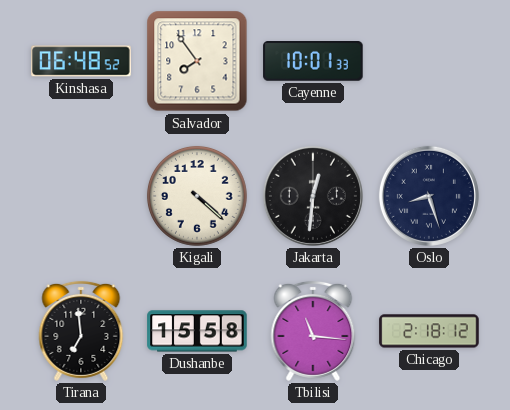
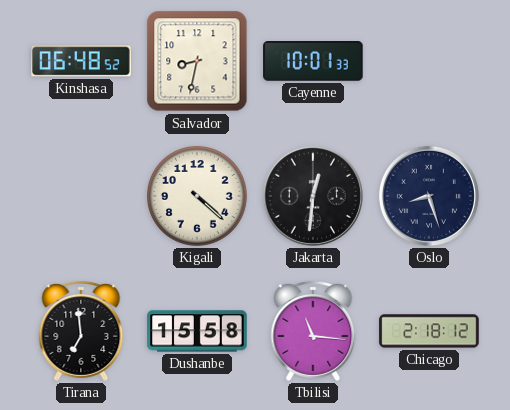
Salvador: 7:54 -> 8:32 (197, 61)
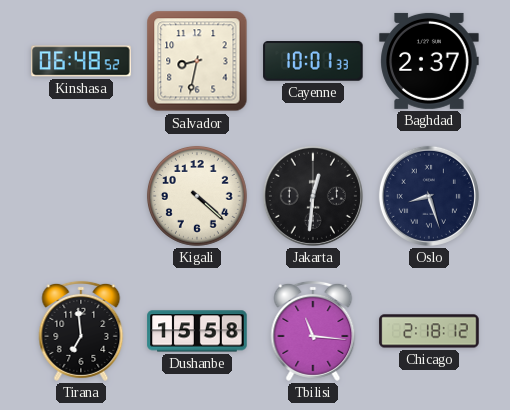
Baghdad: none -> 2:37 (429, 61)
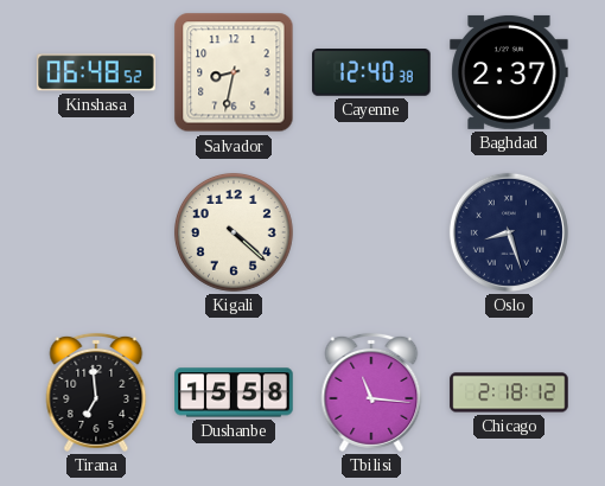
Cayenne: 10:01 -> 12:40 (371, 73)
Jakarta: 12:31 -> none (313, 196)
